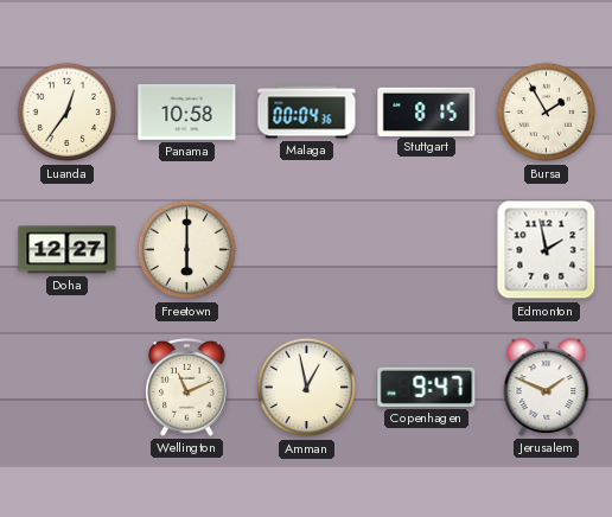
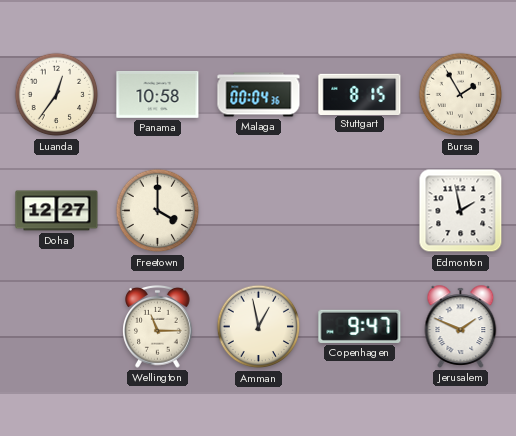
Freetown: 6:00 -> 4:00 (158, 211)
Wellington: 11:11 -> 11:15 (158, 327)
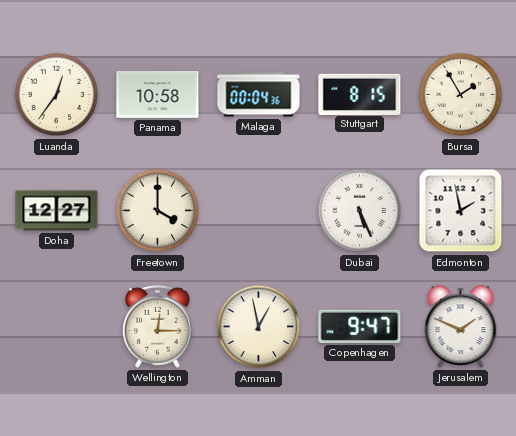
Dubai: none -> 5:26 (360, 211)
Wellington: 11:15 -> 12:15 (158, 327)
